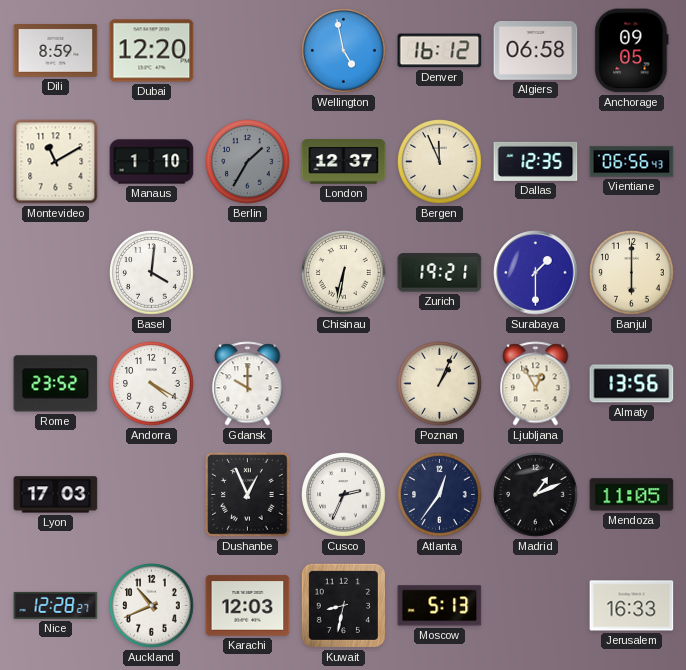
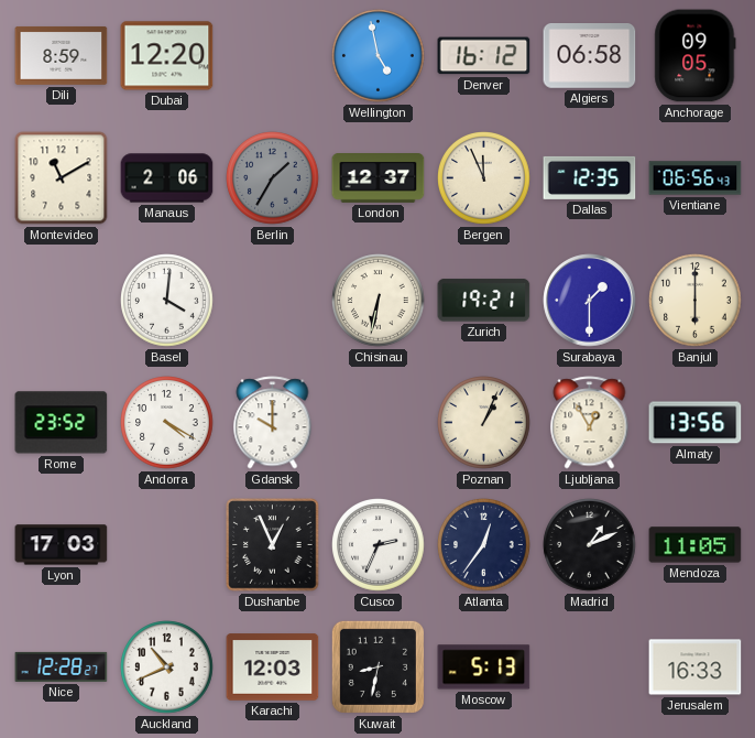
Manaus: 1:10 -> 2:06 (167, 178)
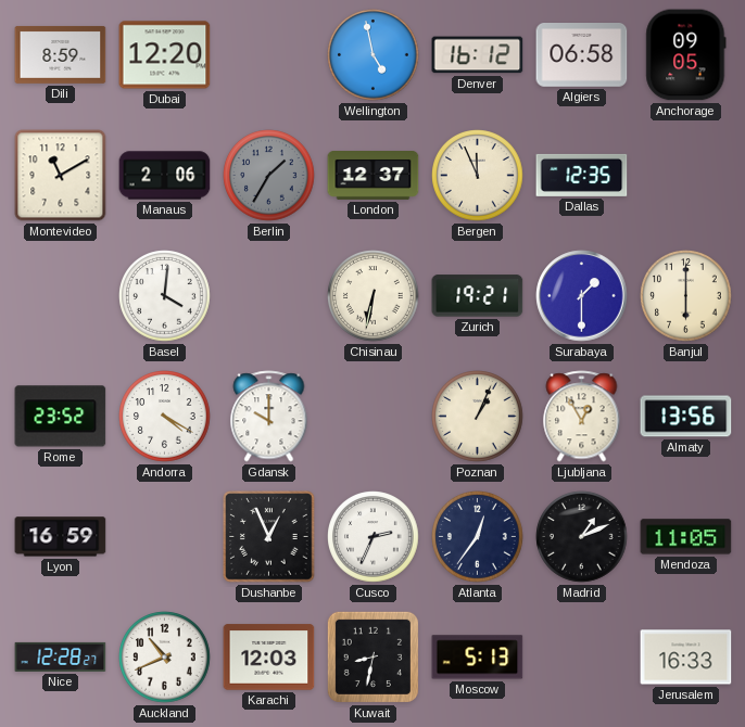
Vientiane: 06:56 -> none (696, 178)
Lyon: 17:03 -> 16:59 (61, 537)
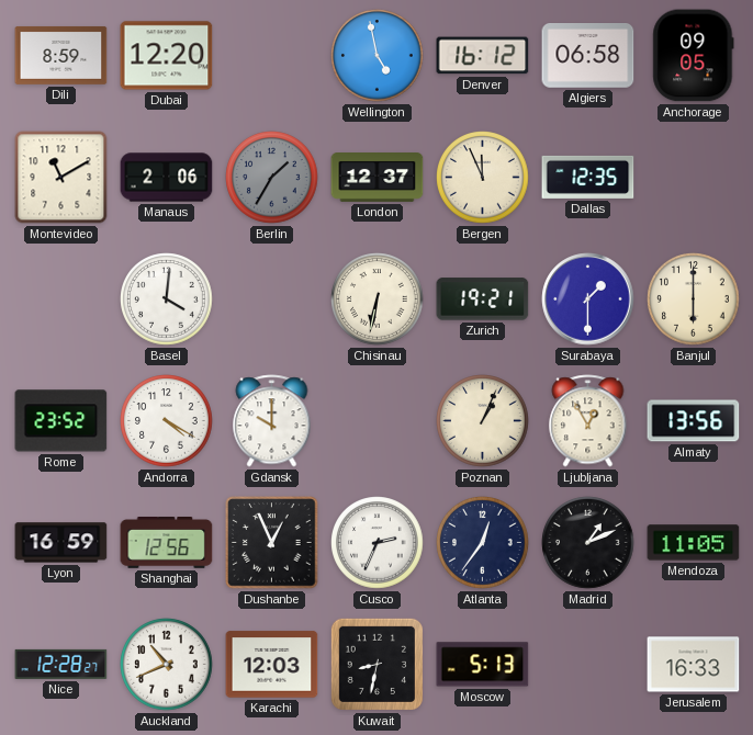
Shanghai: none -> 12:56 (167, 543)
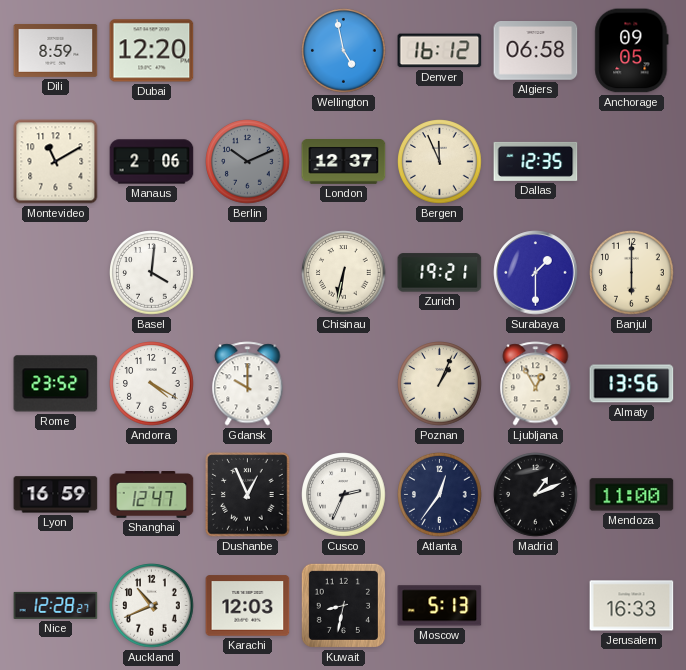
Berlin: 1:35 -> 10:11 (248, 162)
Shanghai: 12:56 -> 12:47 (152, 495)
Mendoza: 11:05 -> 11:00 (632, 495)
